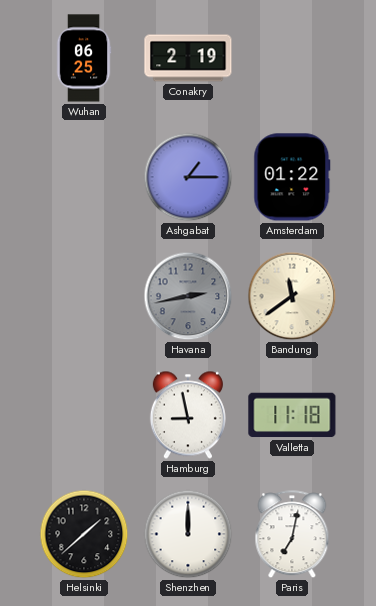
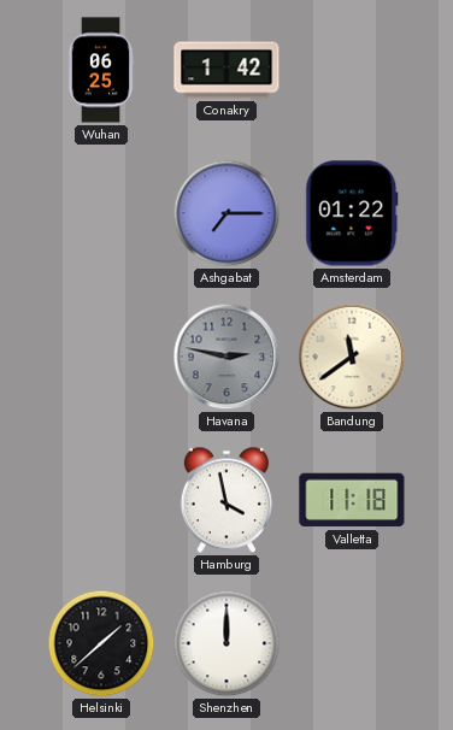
Conakry: 2:19 -> 1:42 (226, 70)
Ashgabat: 1:15 -> 7:15 (226, 213)
Havana: 2:43 -> 2:47 (226, 357)
Hamburg: 8:58 -> 3:58 (226, 500)
Paris: 7:02 -> none (292, 535)
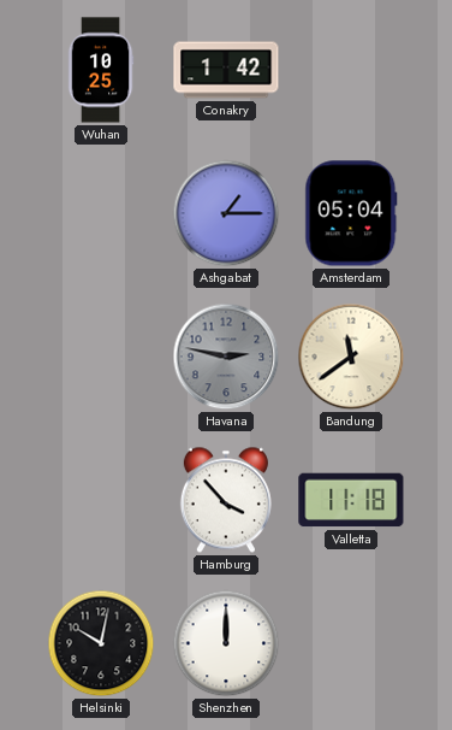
Wuhan: 06:25 -> 10:25 (101, 70)
Ashgabat: 7:15 -> 1:15 (226, 213)
Amsterdam: 01:22 -> 05:04 (351, 213)
Hamburg: 3:58 -> 3:53 (226, 500)
Helsinki: 1:38 -> 10:02 (101, 643)
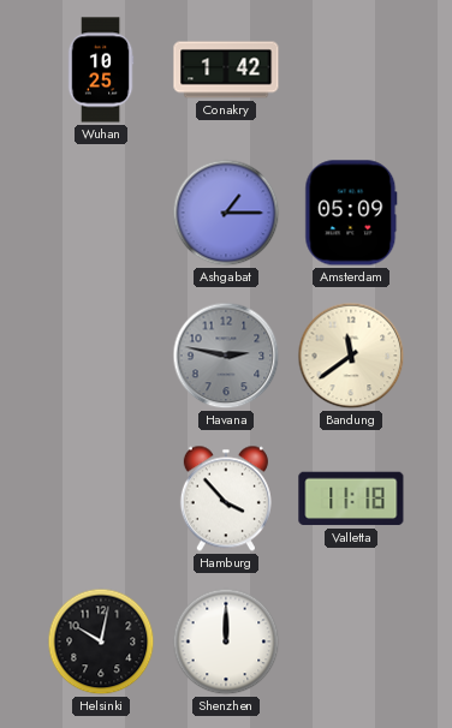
Amsterdam: 05:04 -> 05:09 (351, 213)
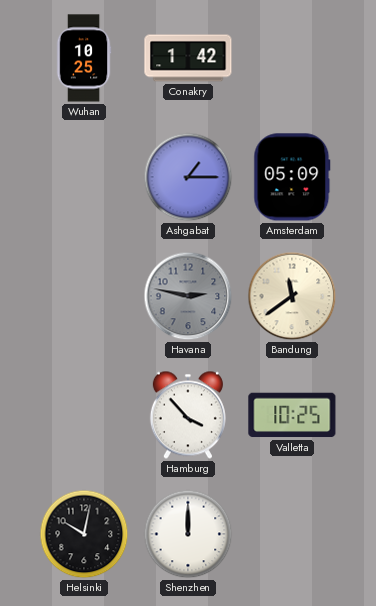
Valletta: 11:18 -> 10:25 (292, 415)
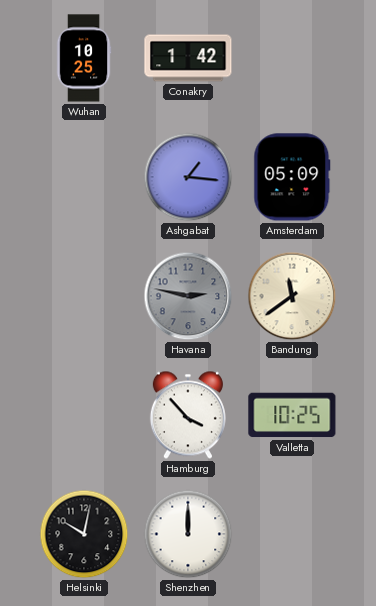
Ashgabat: 1:15 -> 1:16 (188, 177)
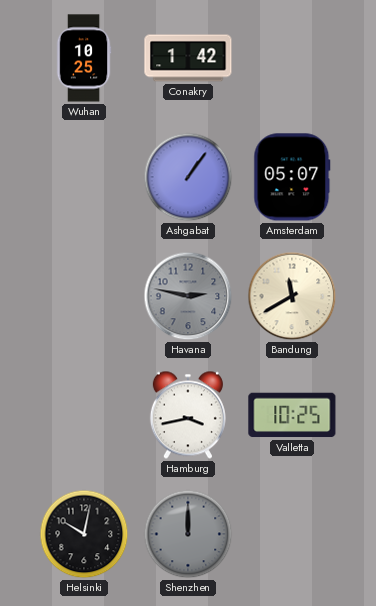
Ashgabat: 1:16 -> 1:06 (188, 177)
Amsterdam: 05:09 -> 05:07 (292, 177)
Bandung: 11:39 -> 11:40 (292, 296)
Hamburg: 3:53 -> 3:43 (188, 415)
Shenzhen dial: white -> grey (188, 534)
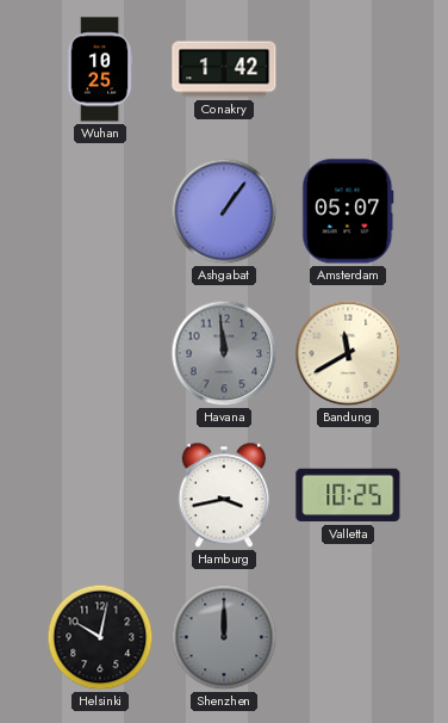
Havana: 2:47 -> 11:59 (224, 353)
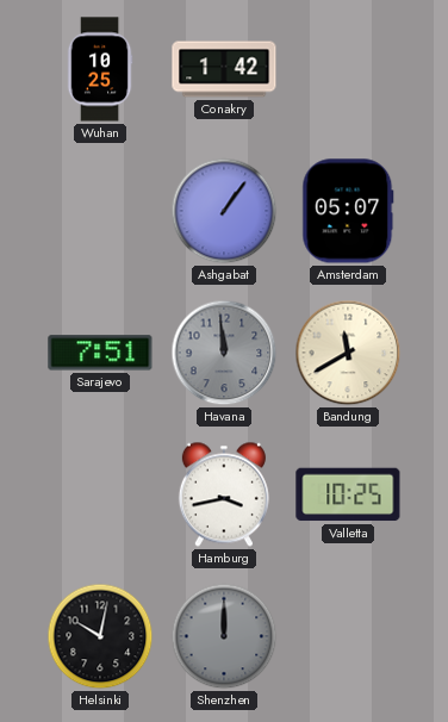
Sarajevo: none -> 7:51 (100, 353)
